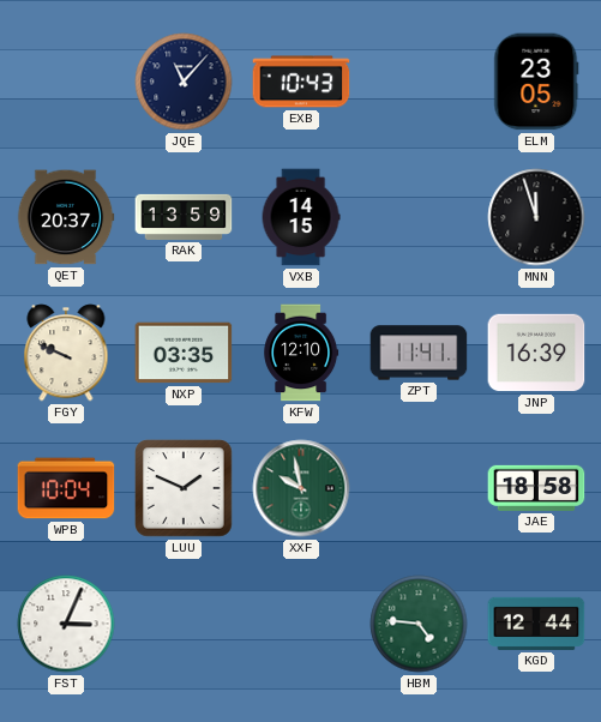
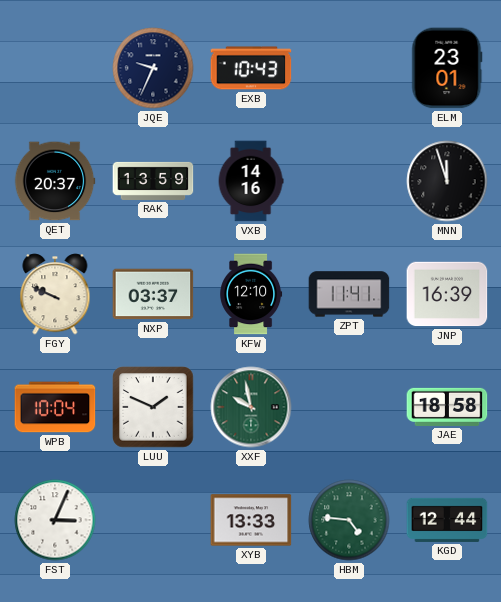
JQE: 11:07 -> 9:34 (153, 68)
ELM: 23:05 -> 23:01 (447, 68)
VXB: 14:15 -> 14:16 (251, 181)
NXP: 03:35 -> 03:37 (153, 294)
XYB: none -> 13:33 (251, 520)
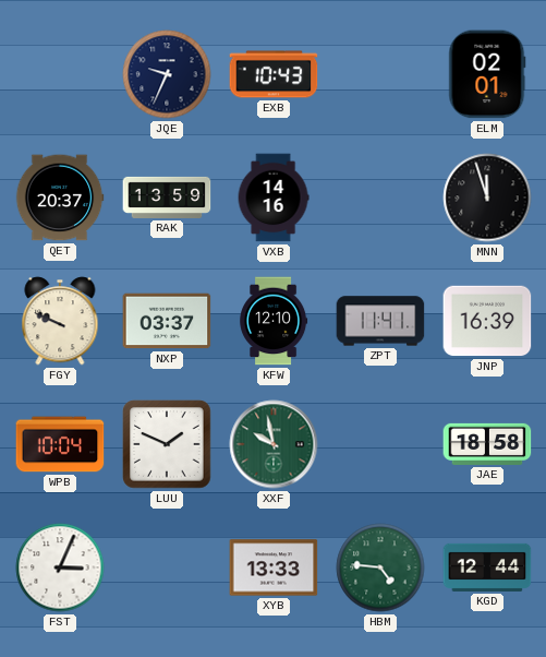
ELM: 23:01 -> 02:01 (487, 74)
